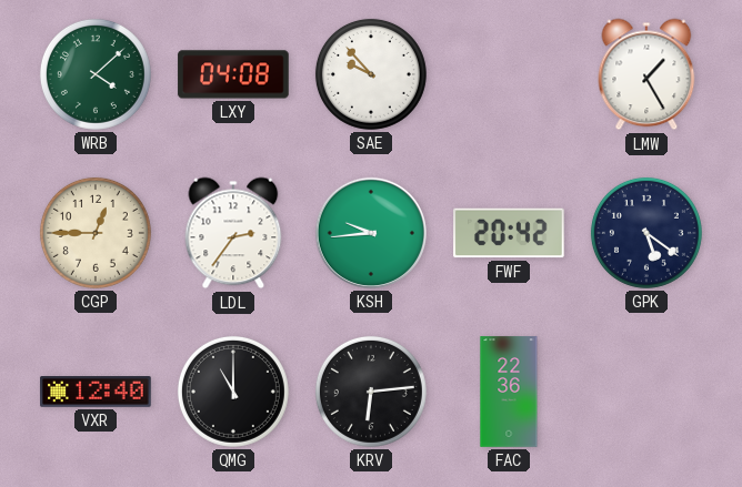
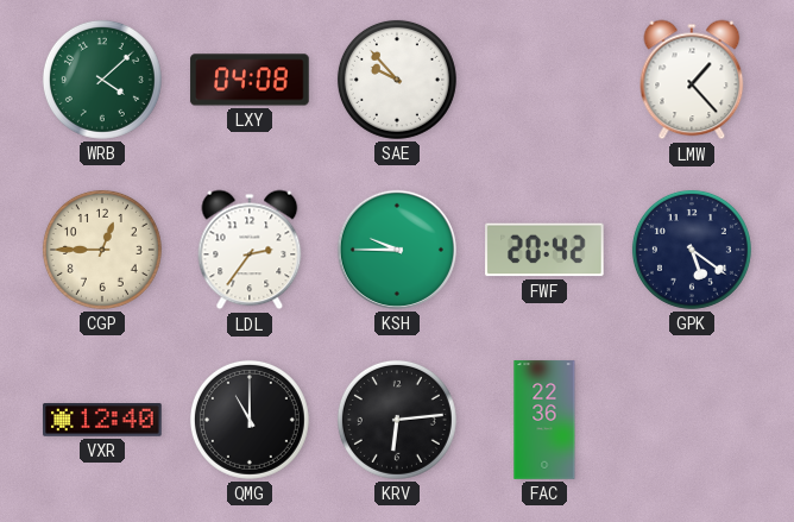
LMW: 1:25 -> 1:23 (692, 80)
KSH: 9:44 -> 9:45 (397, 250)
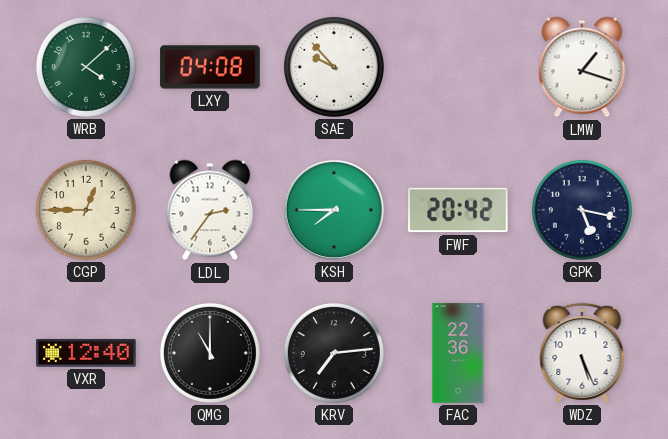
LMW: 1:23 -> 1:18 (582, 67)
KSH: 9:45 -> 7:45 (334, 210)
GPK: 5:21 -> 5:17 (582, 210)
KRV: 6:14 -> 7:14 (334, 353)
WDZ: none -> 5:26 (582, 353)
